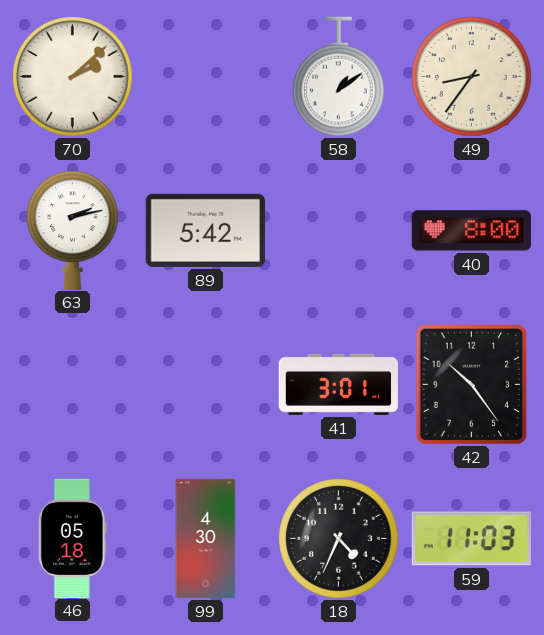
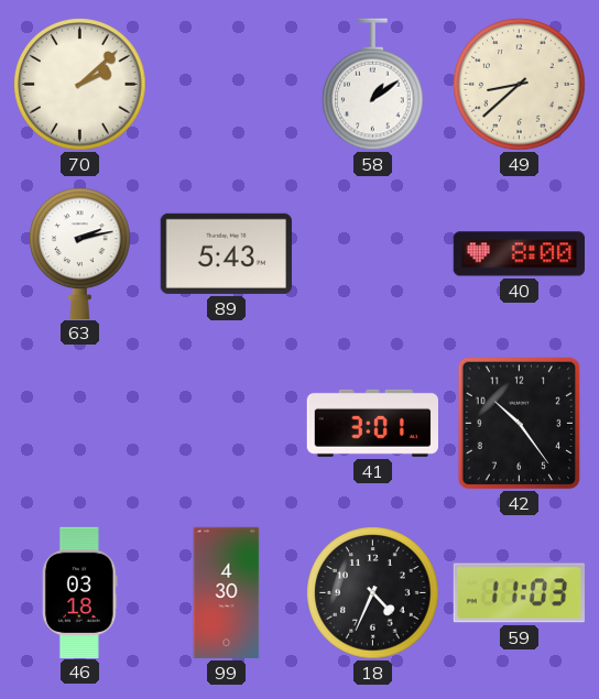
49: 8:36 -> 8:38 (520, 85)
89: 5:42 -> 5:43 (226, 253)
46: 05:18 -> 03:18 (79, 592)
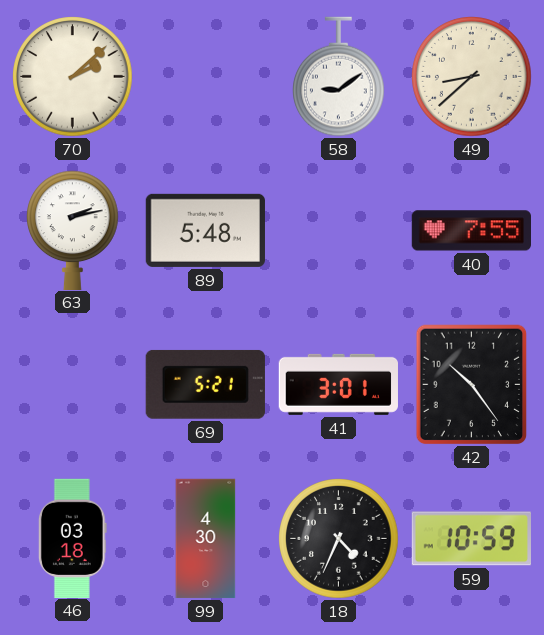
58: 1:09 -> 9:09 (339, 77)
89: 5:43 -> 5:48 (205, 230)
40: 8:00 -> 7:55 (471, 231)
69: none -> 5:21 (205, 384)
59: 11:03 -> 10:59 (471, 539)
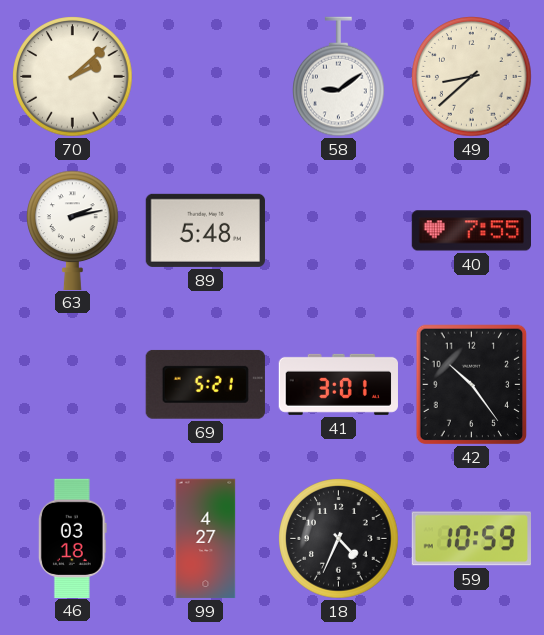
99: 4:30 -> 4:27 (206, 539)
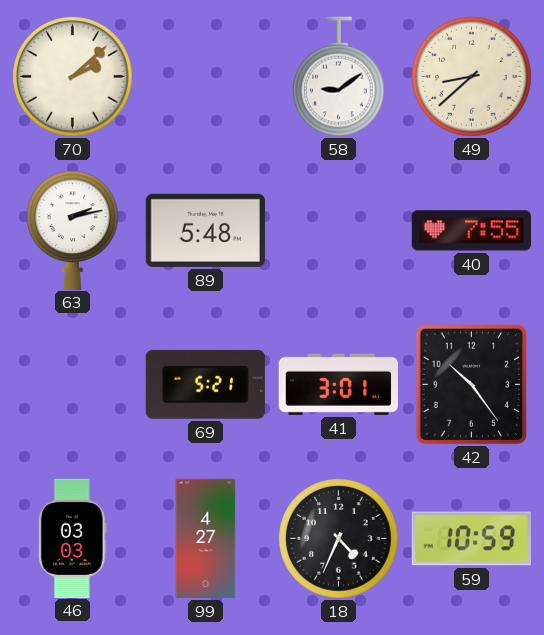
46: 03:18 -> 03:03 (72, 538)
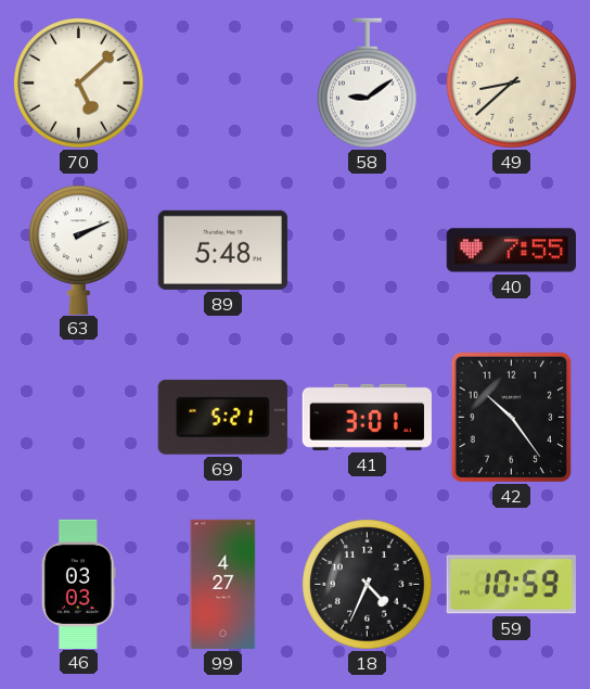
70: 2:08 -> 5:08 (79, 84)
63: 2:13 -> 2:11 (79, 250)
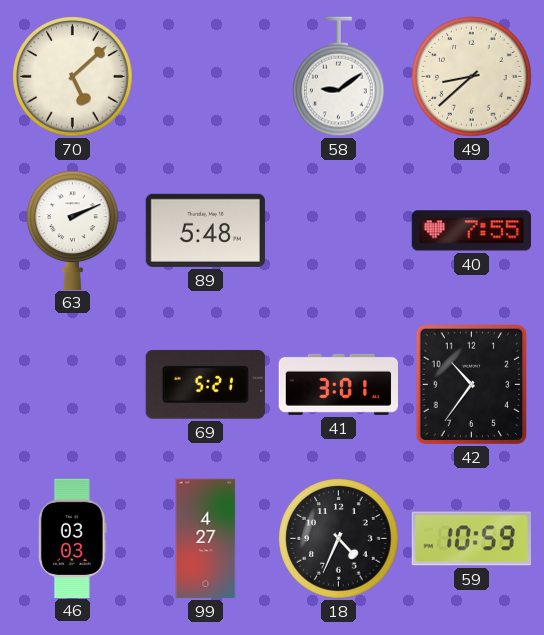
42: 10:24 -> 10:36 (472, 385)
